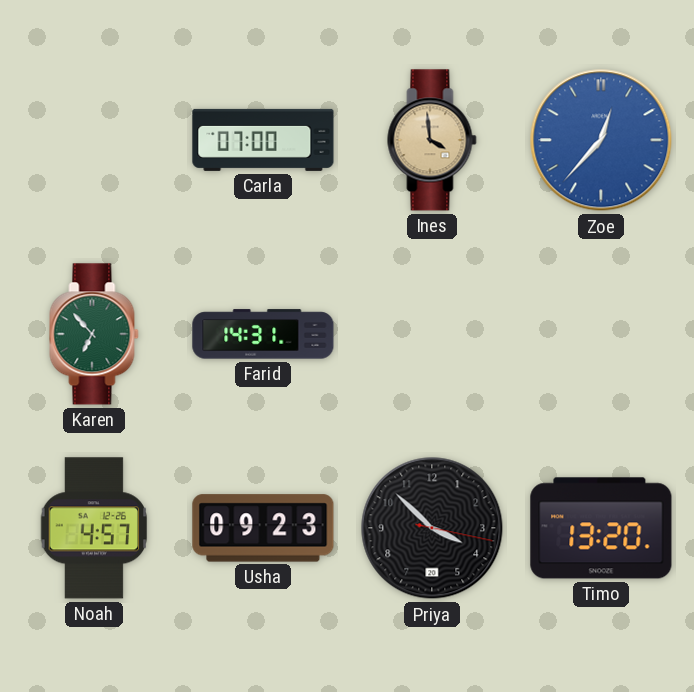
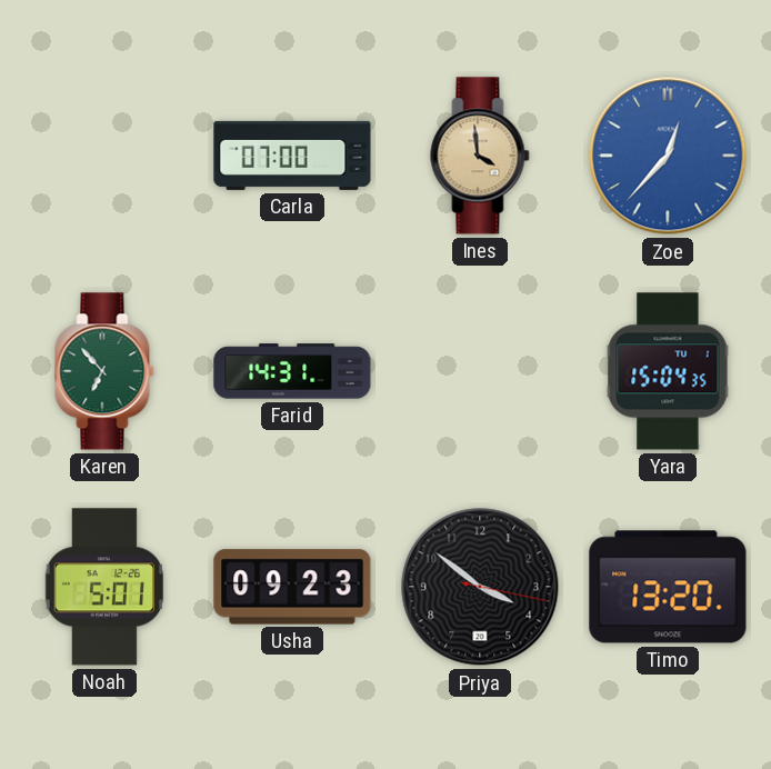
Yara: none -> 15:04 (668, 371)
Noah: 4:57 -> 5:01 (104, 587)
Priya: 3:52 -> 3:51 (480, 587)
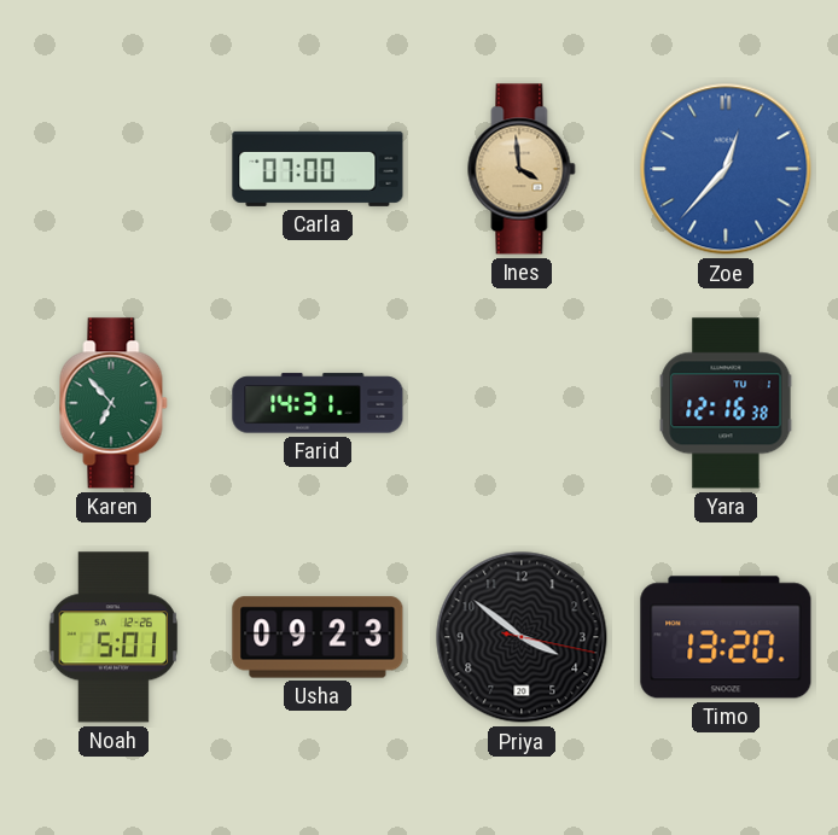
Yara: 15:04 -> 12:16 (726, 403)
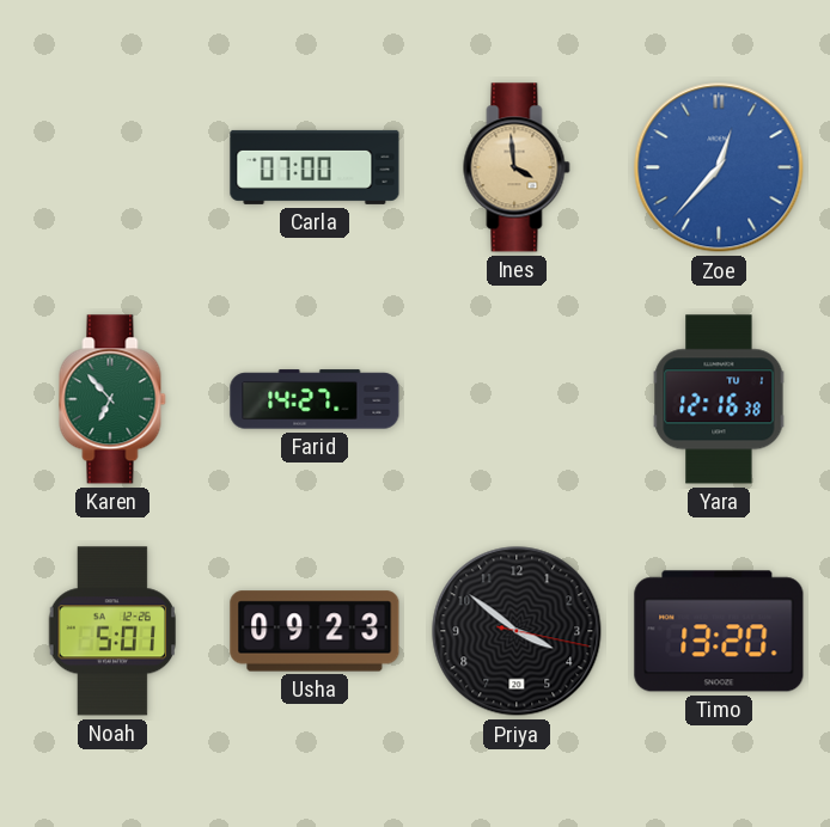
Farid: 14:31 -> 14:27 (315, 399)
